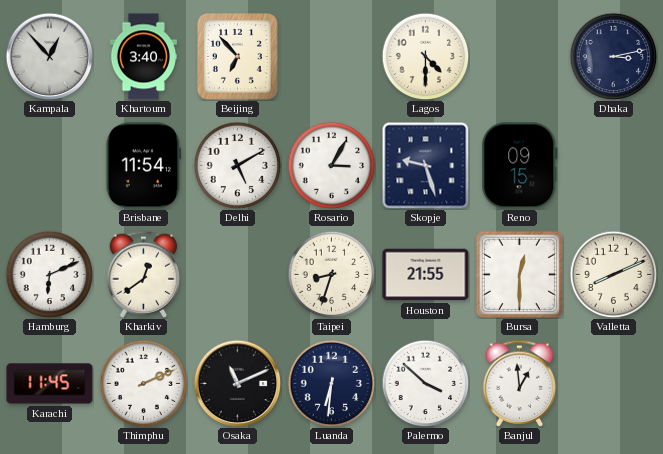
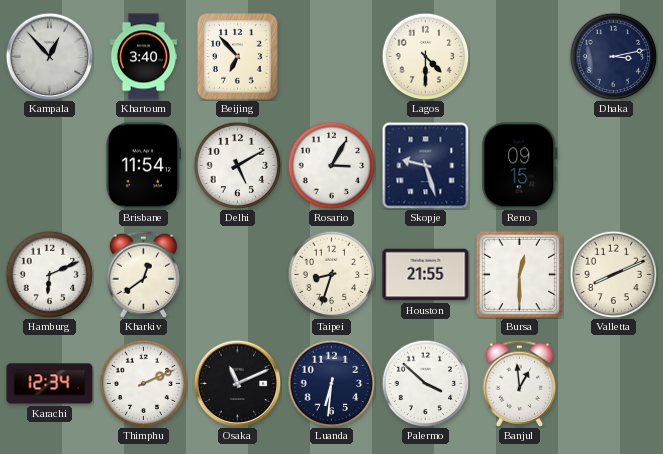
Karachi: 11:45 -> 12:34 (50, 384)
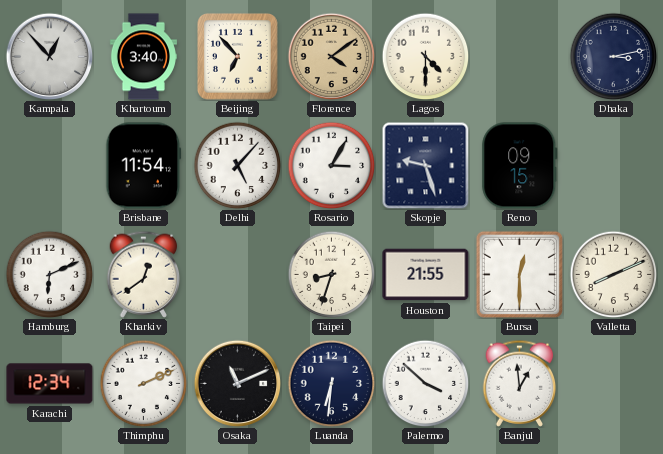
Florence: none -> 4:09 (331, 56)
Delhi: 5:10 -> 5:07 (237, 165)
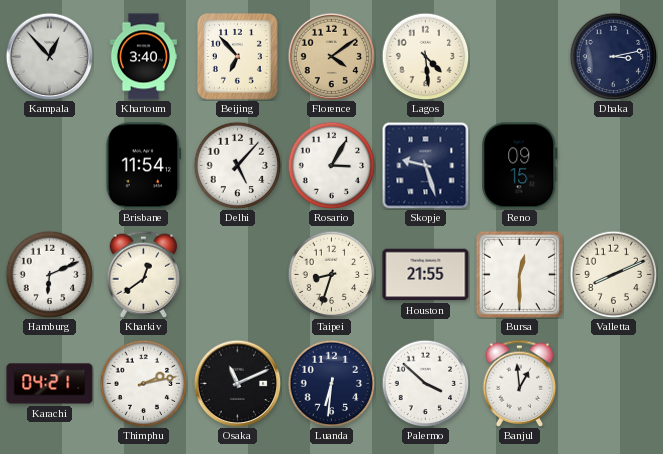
Lagos: 4:30 -> 4:29 (425, 56)
Karachi: 12:34 -> 04:21 (50, 384)
Thimphu: 2:11 -> 2:13 (143, 383)
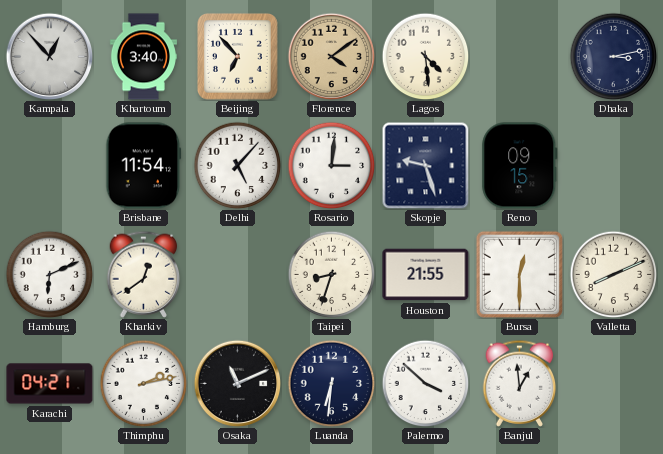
Rosario: 3:05 -> 3:01 (331, 165)
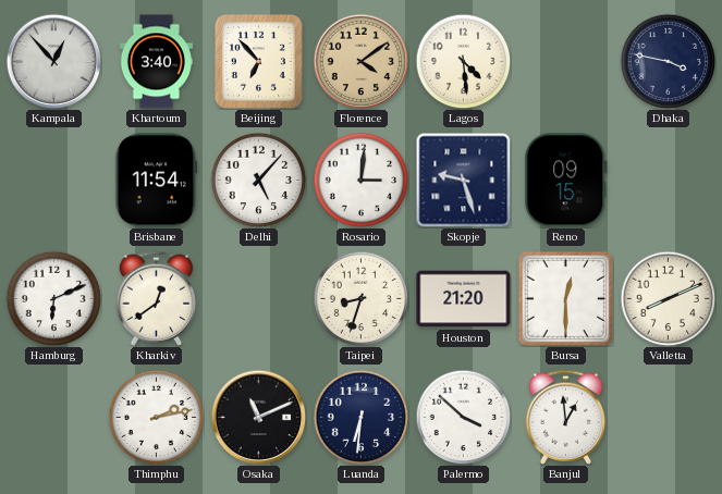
Dhaka: 3:13 -> 3:47 (668, 61)
Houston: 21:55 -> 21:20 (464, 299)
Karachi: 04:21 -> none (50, 384)
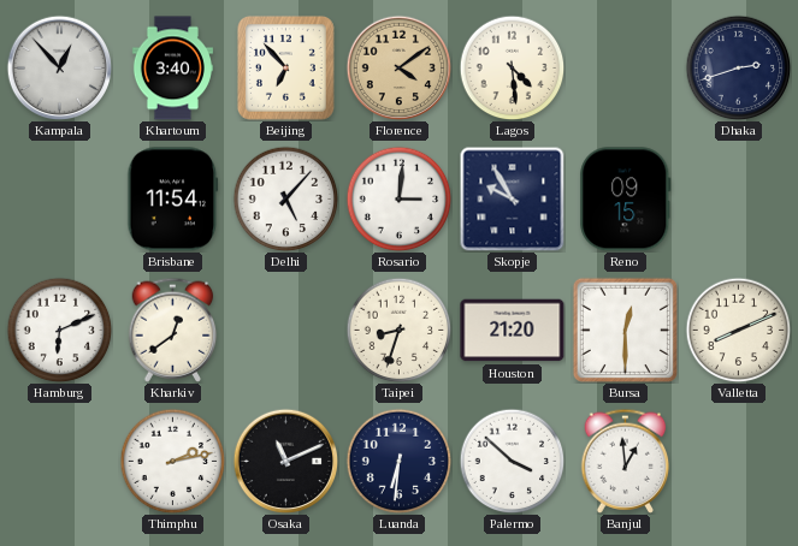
Dhaka: 3:47 -> 2:42 (738, 67)
Skopje: 9:27 -> 9:55 (512, 198)
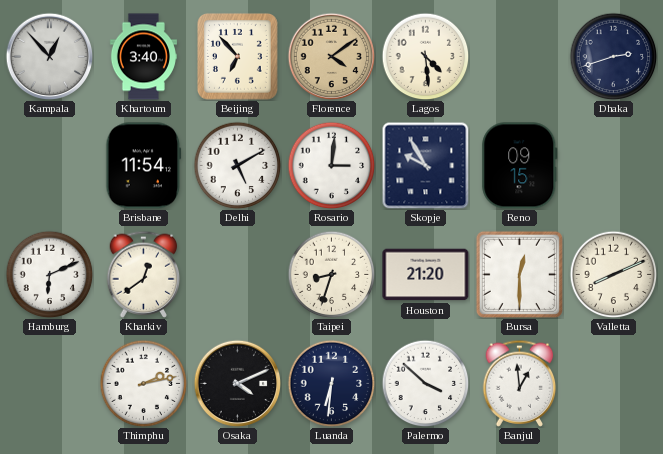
Delhi: 5:07 -> 5:10 (237, 165)
Osaka: 11:11 -> 4:11 (237, 383)
